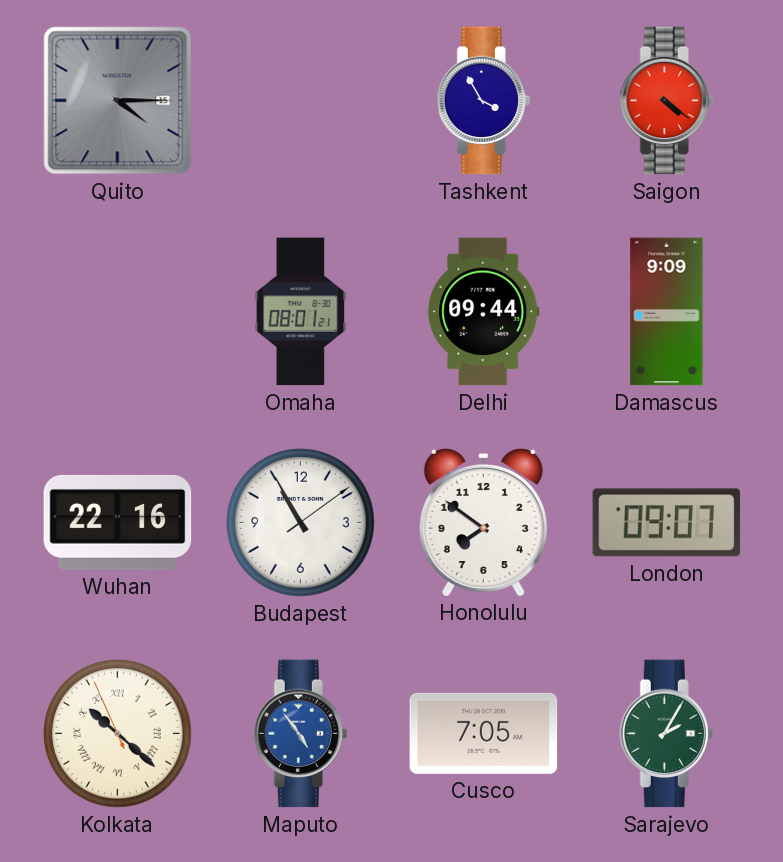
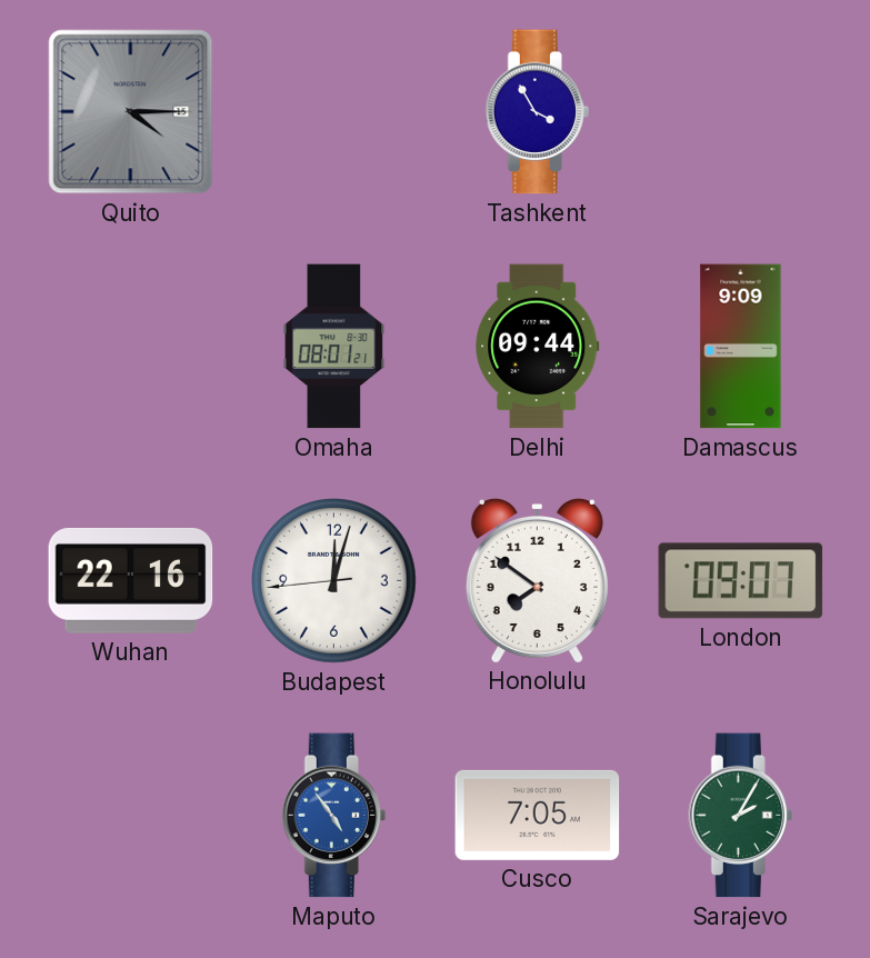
Saigon: 4:21 -> none (666, 101)
Budapest: 10:55 -> 12:02 (334, 581)
Kolkata: 10:21 -> none (118, 734)
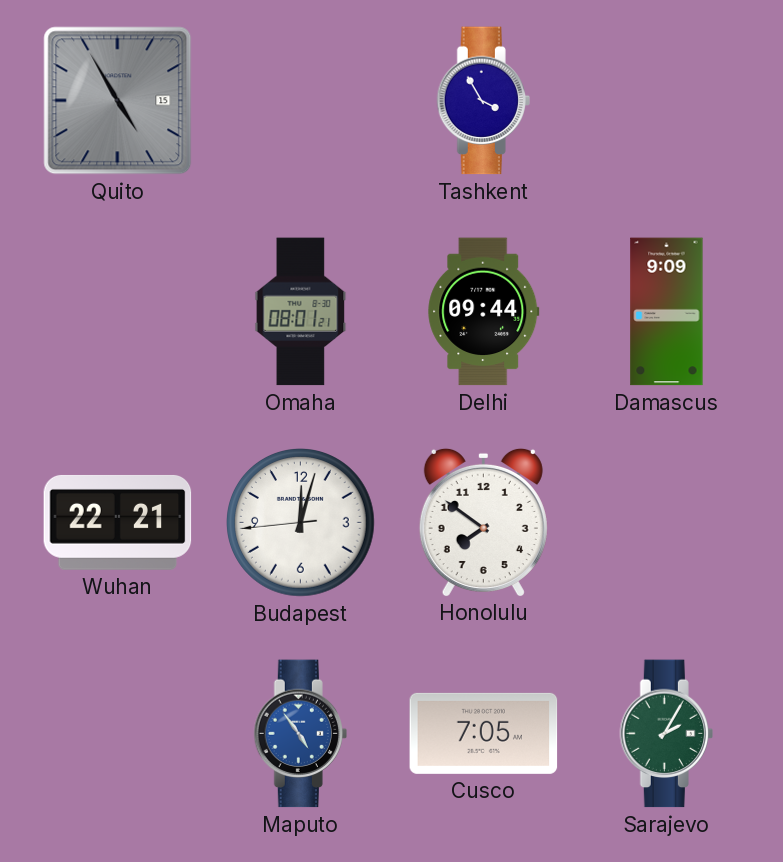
Quito: 4:15 -> 4:55 (118, 101)
Wuhan: 22:16 -> 22:21 (118, 522)
London: 09:07 -> none (741, 581)
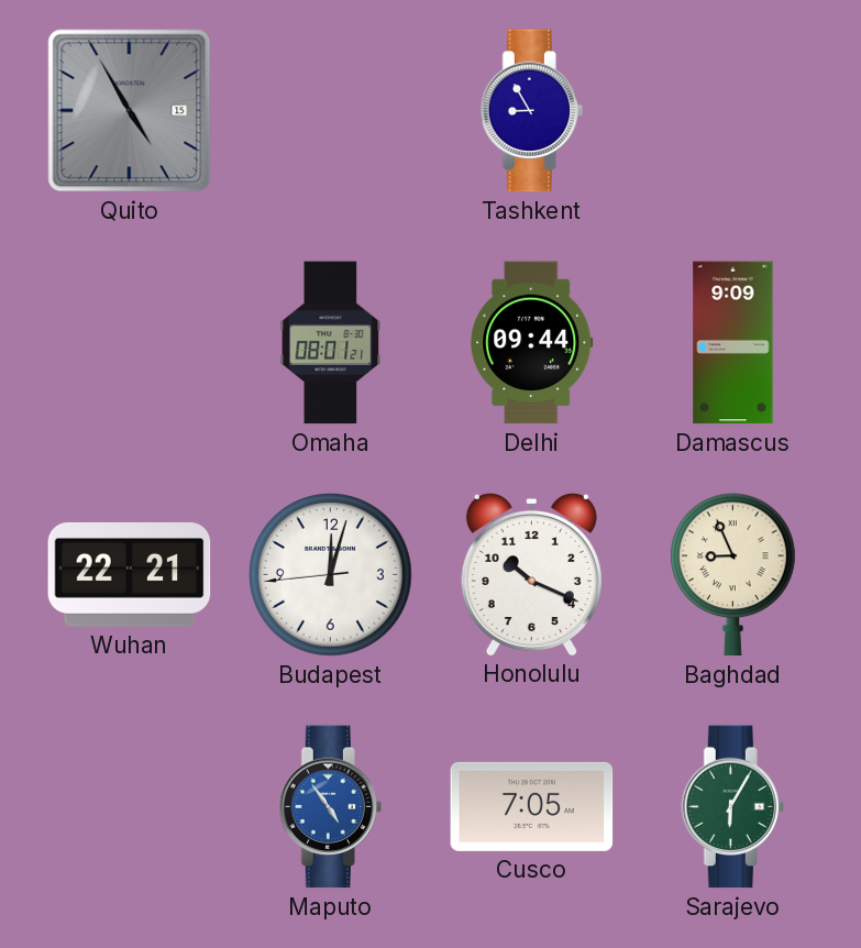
Tashkent: 3:55 -> 8:55 (531, 111)
Honolulu: 7:51 -> 10:19 (531, 574)
Baghdad: none -> 8:56 (732, 575)
Sarajevo: 2:05 -> 6:05 (732, 807)
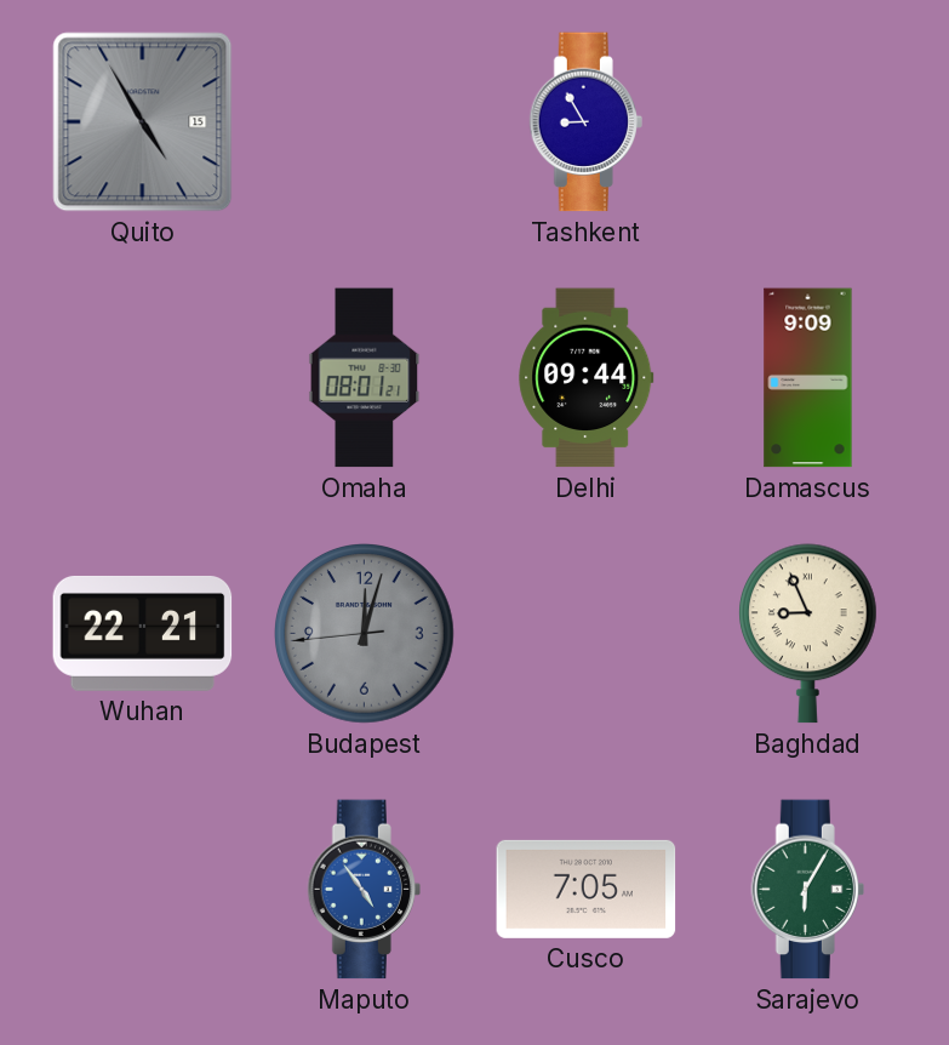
Budapest dial: white -> grey (365, 634)
Honolulu: 10:19 -> none (531, 574)
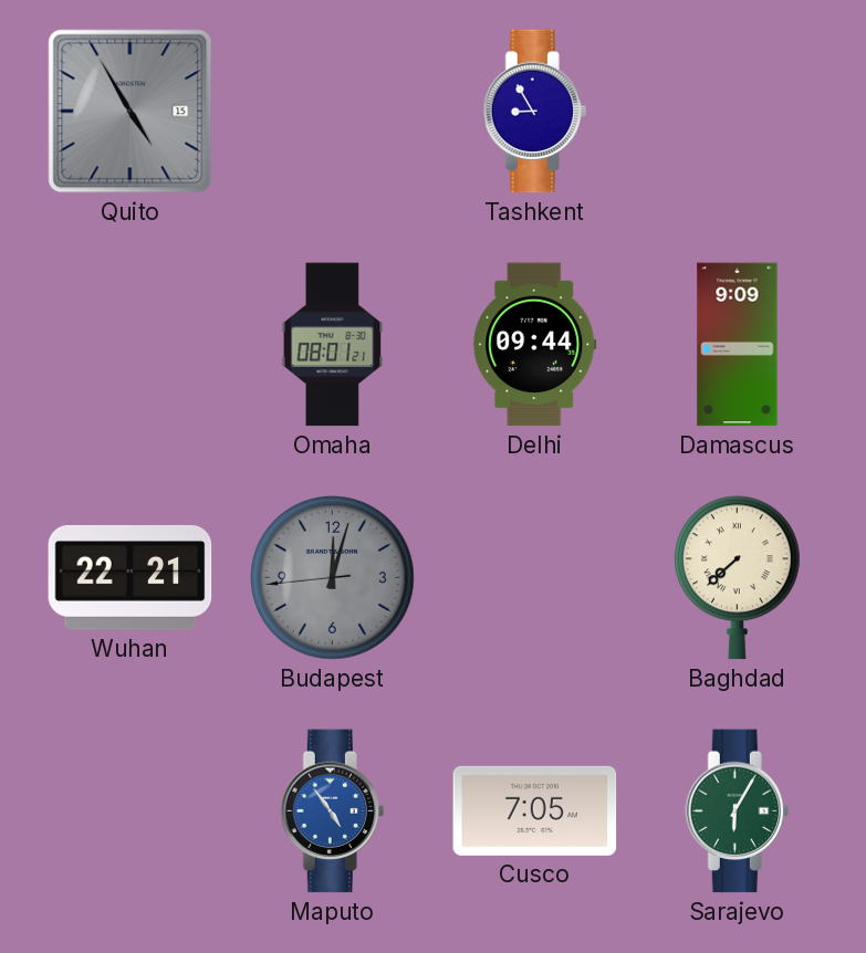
Baghdad: 8:56 -> 7:38 (737, 578)
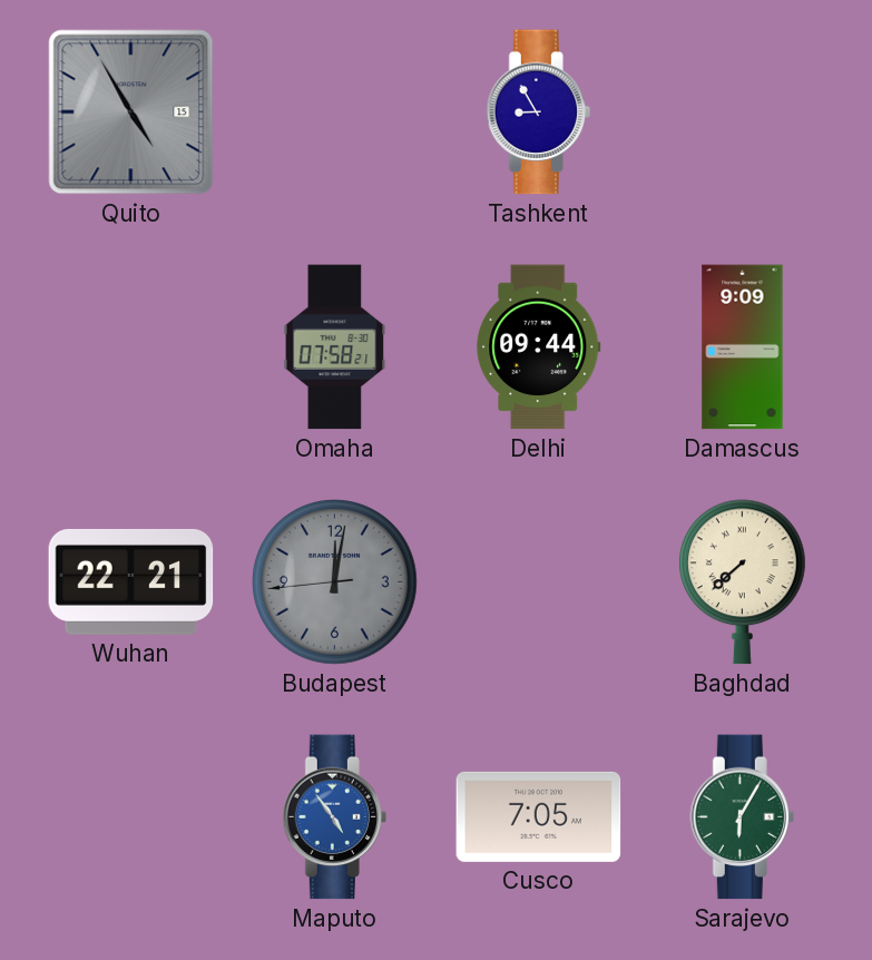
Omaha: 08:01 -> 07:58 (335, 347)
Budapest: 12:02 -> 12:01 (335, 582)
